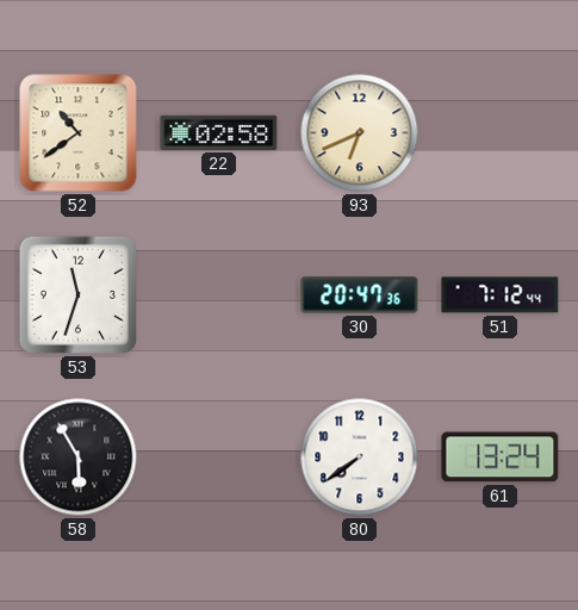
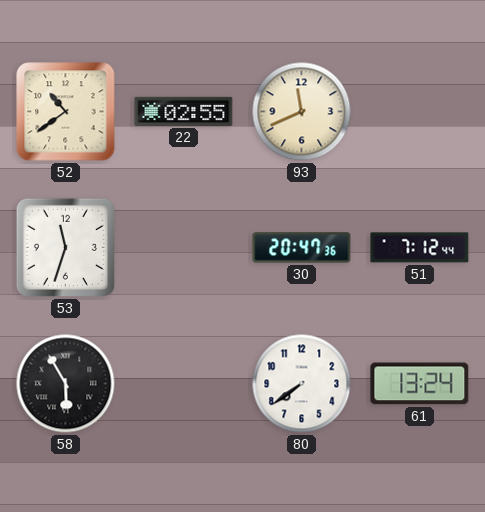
22: 02:58 -> 02:55 (184, 111)
93: 6:41 -> 11:41 (302, 112)
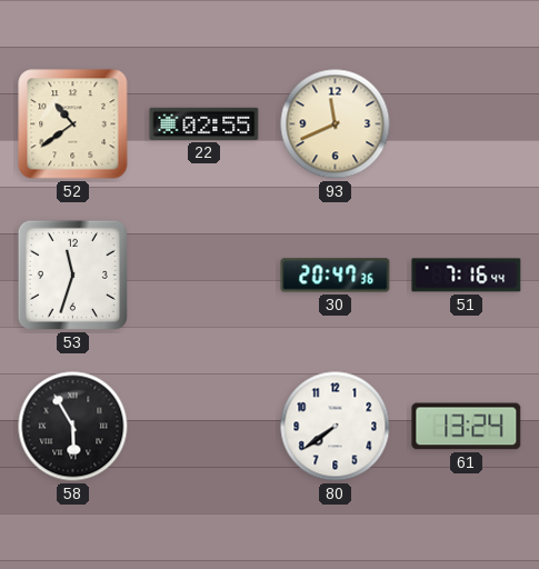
51: 7:12 -> 7:16 (467, 276)
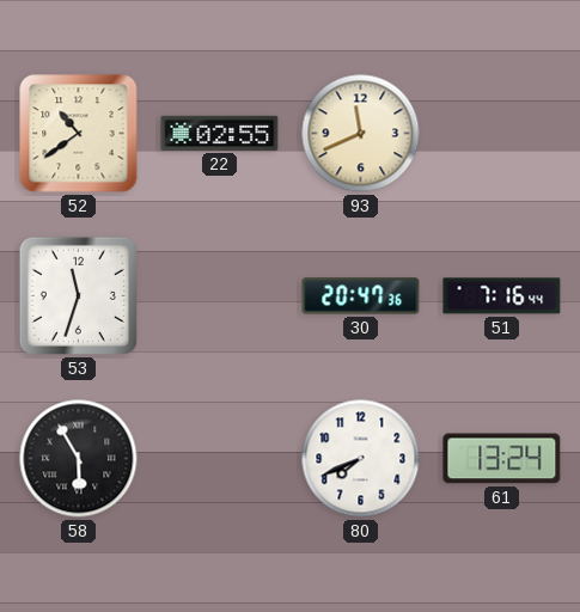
80: 7:39 -> 7:41 (361, 459)
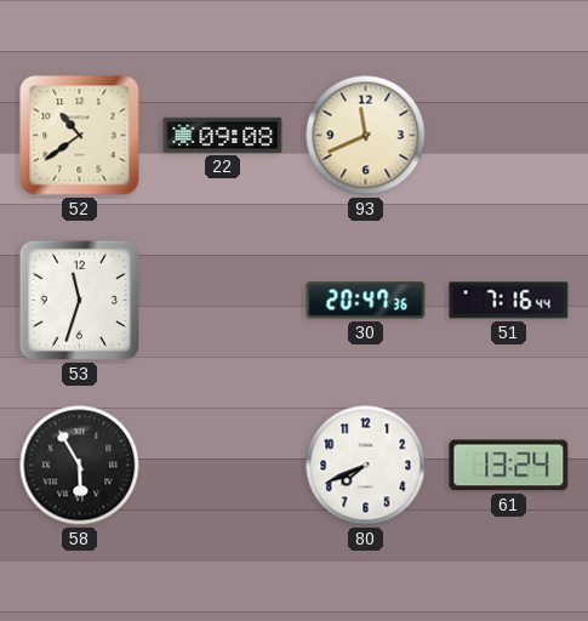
22: 02:55 -> 09:08 (223, 135)
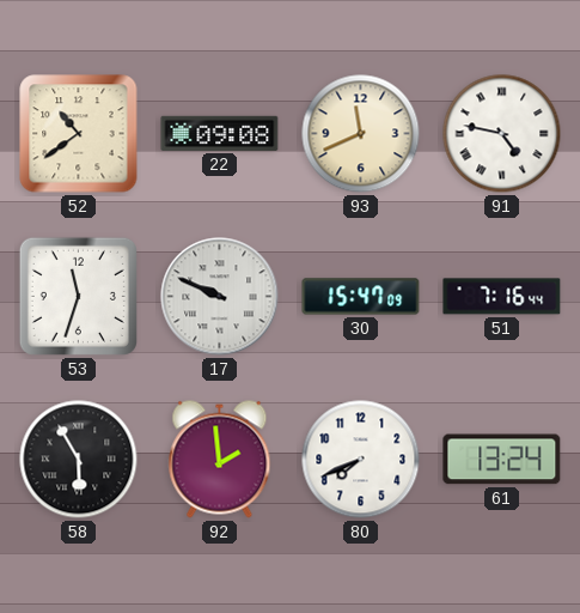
91: none -> 4:47 (502, 134)
17: none -> 9:49 (220, 297)
30: 20:47 -> 15:47 (361, 297)
92: none -> 1:59 (220, 460)
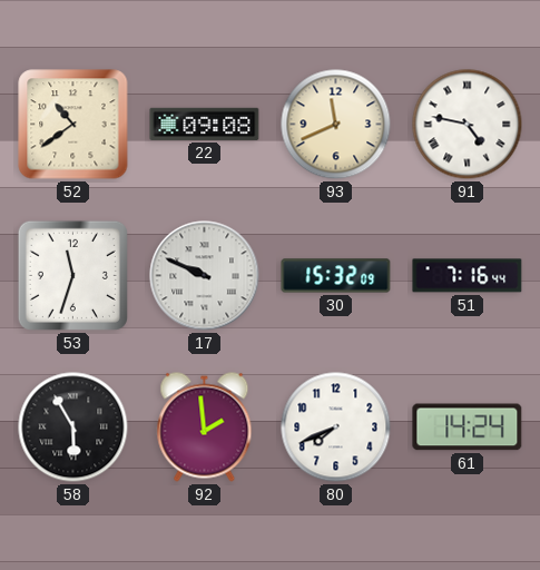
30: 15:47 -> 15:32 (336, 276)
61: 13:24 -> 14:24 (468, 427)
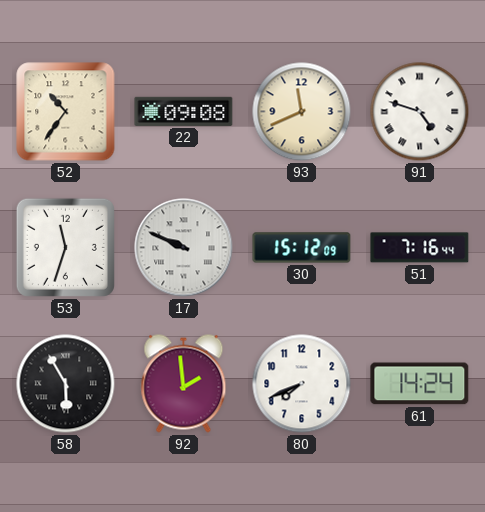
52: 10:39 -> 10:36 (66, 112)
91: 4:47 -> 4:48 (420, 112)
30: 15:32 -> 15:12 (302, 248)
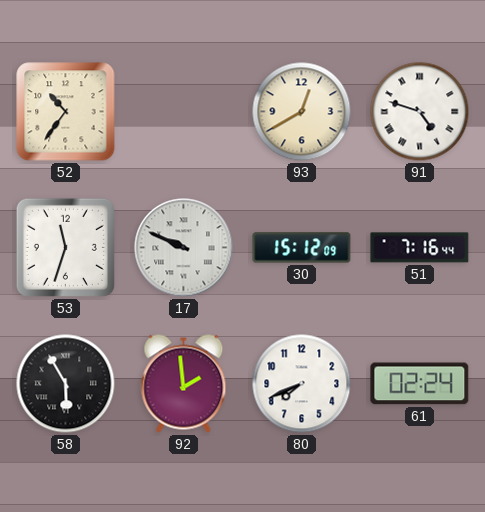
22: 09:08 -> none (184, 111)
93: 11:41 -> 12:40 (302, 112)
61: 14:24 -> 02:24 (420, 384)
